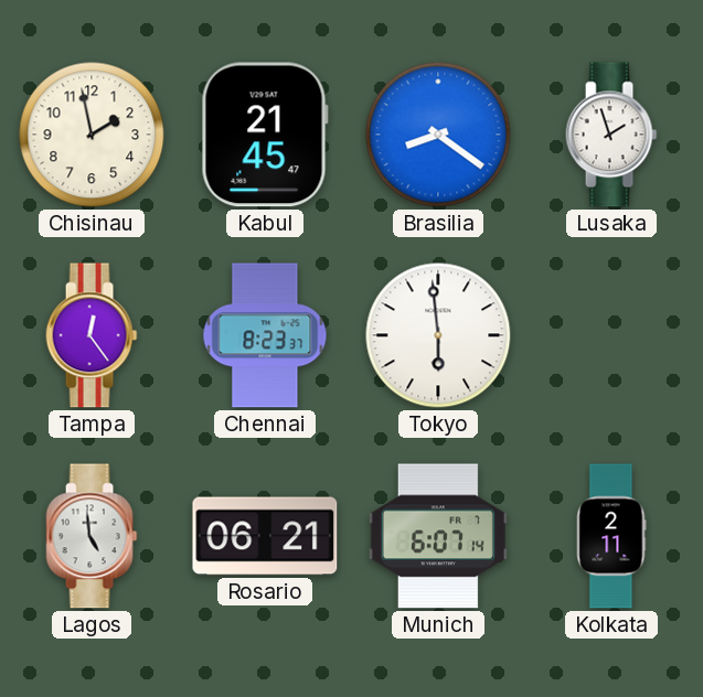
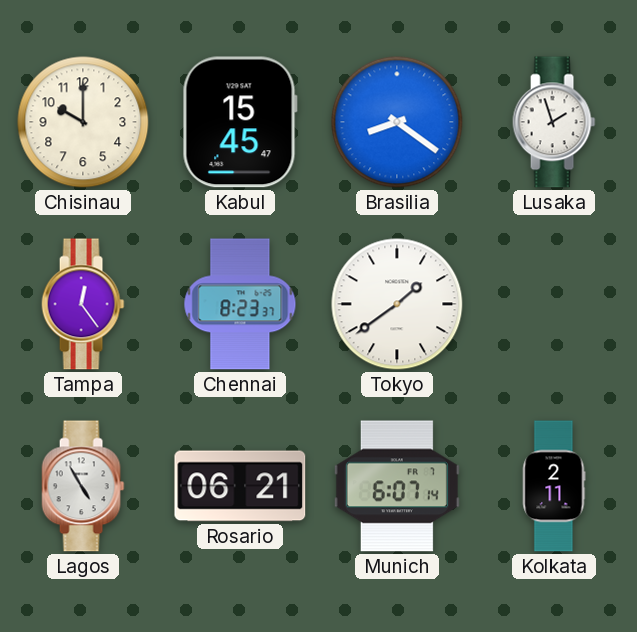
Chisinau: 1:58 -> 10:00 (83, 122)
Kabul: 21:45 -> 15:45 (240, 122)
Tokyo: 5:59 -> 1:39 (397, 304)
Lagos: 4:59 -> 4:55 (83, 486)
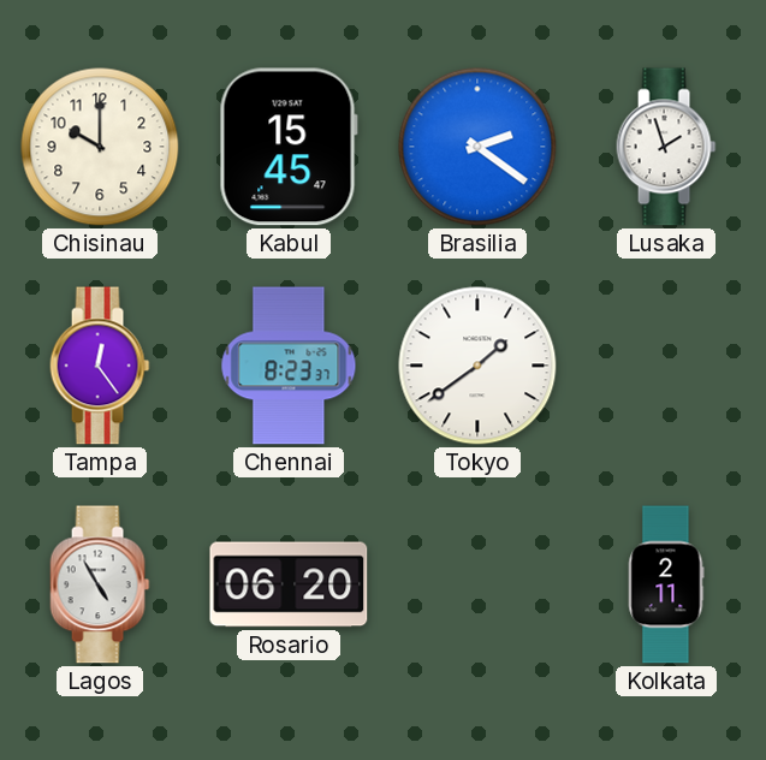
Brasilia: 8:21 -> 2:21 (477, 147)
Rosario: 06:21 -> 06:20 (289, 584)
Munich: 6:07 -> none (397, 486)
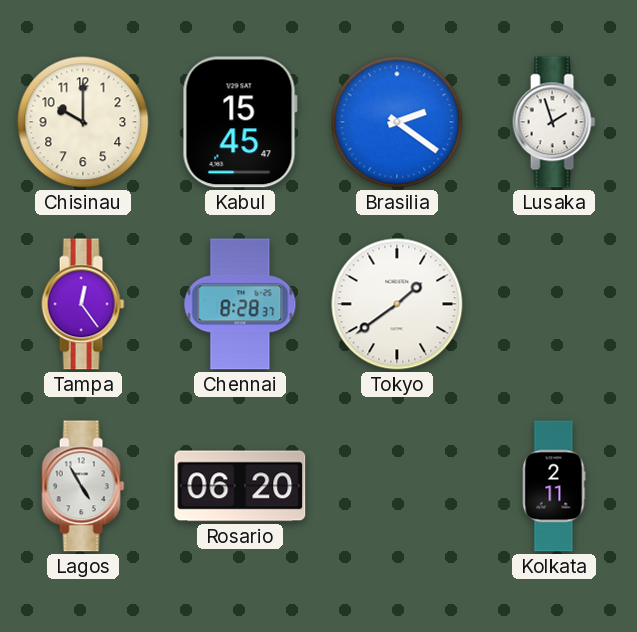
Chennai: 8:23 -> 8:28 (240, 304)
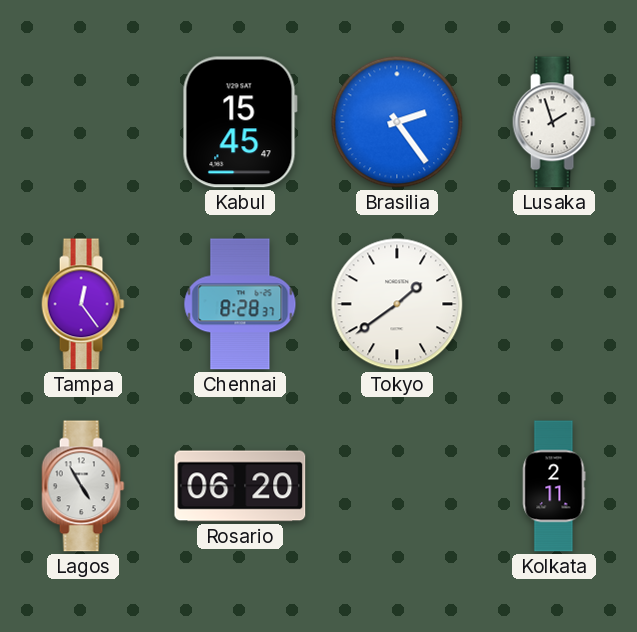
Chisinau: 10:00 -> none (83, 122)
Brasilia: 2:21 -> 2:24 (397, 122)
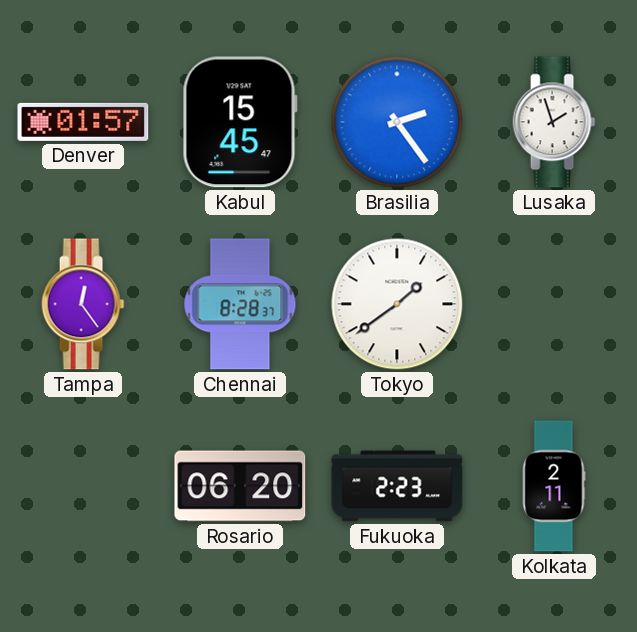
Denver: none -> 01:57 (83, 122)
Lagos: 4:55 -> none (83, 486)
Fukuoka: none -> 2:23 (397, 486)
